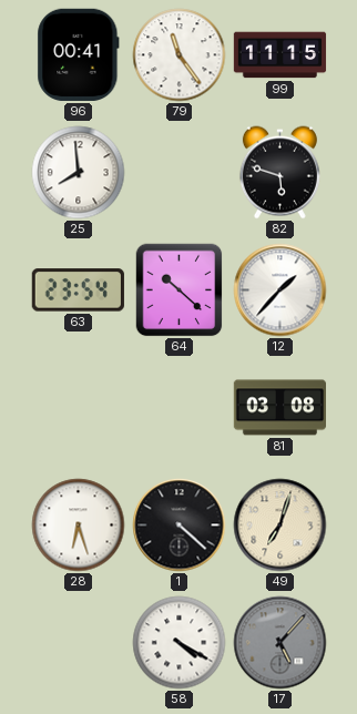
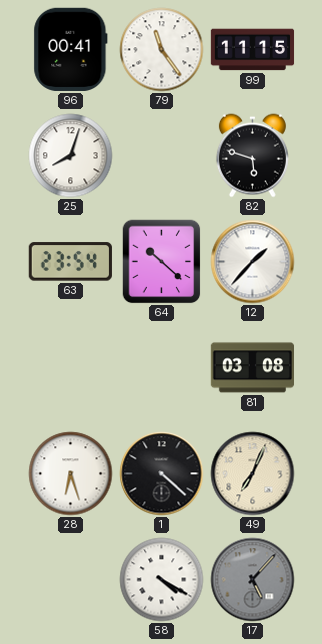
25: 7:59 -> 8:03 (71, 156)
49: 7:03 -> 7:04 (253, 474)
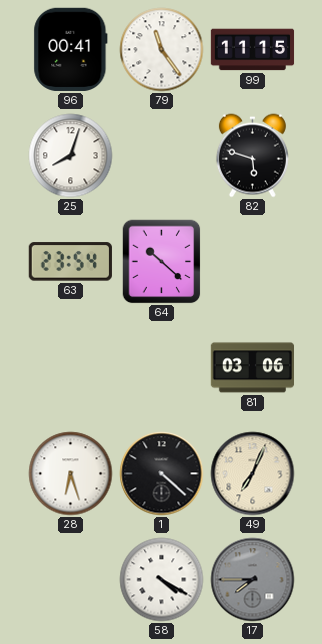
12: 1:37 -> none (253, 262)
81: 03:08 -> 03:06 (252, 368)
17: 5:07 -> 7:45 (253, 580)
